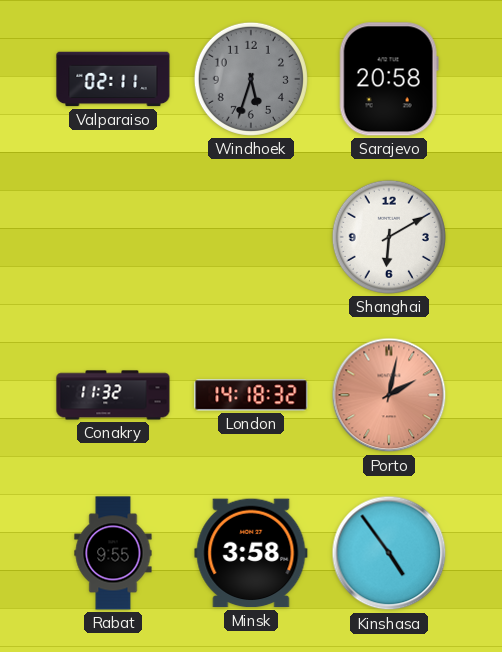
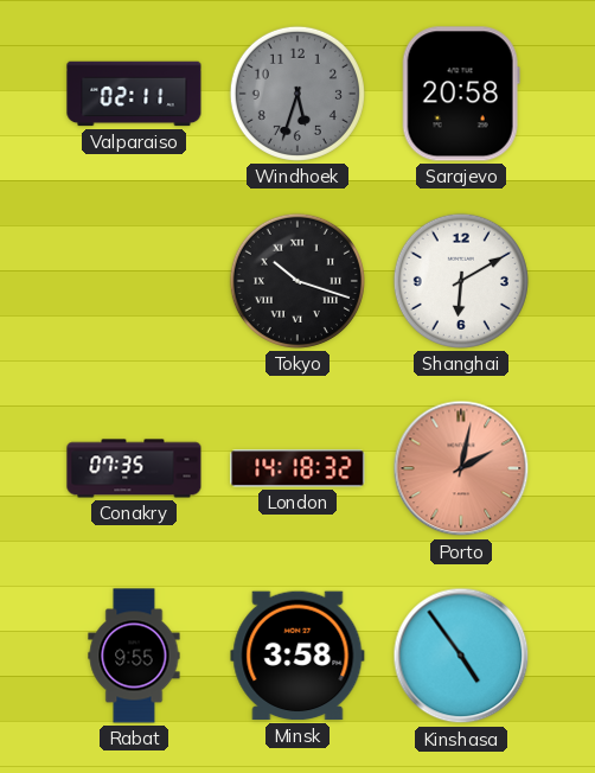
Tokyo: none -> 10:18 (297, 281)
Conakry: 11:32 -> 07:35 (134, 468)
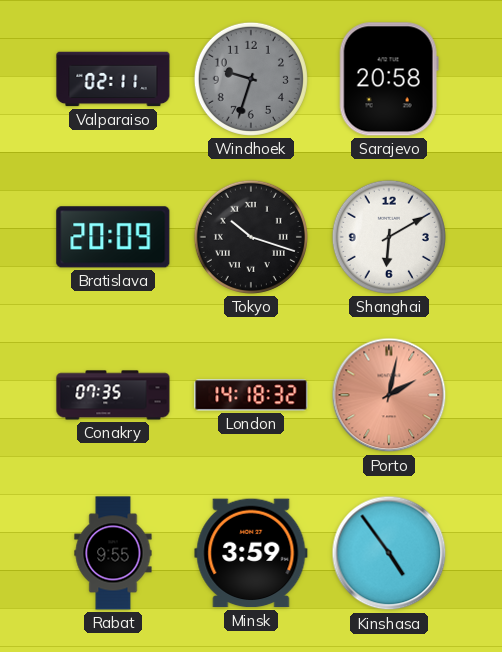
Windhoek: 5:33 -> 9:33 (251, 79)
Bratislava: none -> 20:09 (113, 237)
Minsk: 3:58 -> 3:59 (251, 553)
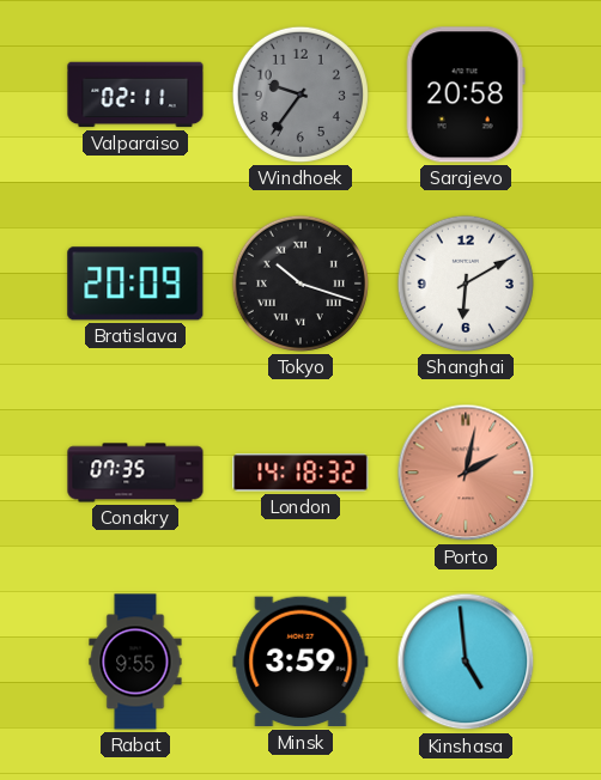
Windhoek: 9:33 -> 9:36 (300, 95)
Kinshasa: 4:54 -> 4:59 (466, 662)
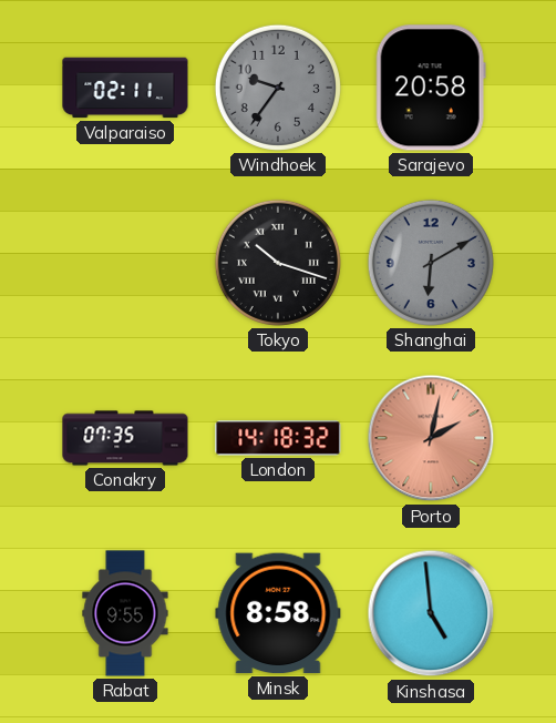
Bratislava: 20:09 -> none (135, 284)
Shanghai dial: white -> grey (431, 263)
Minsk: 3:59 -> 8:58 (278, 613)
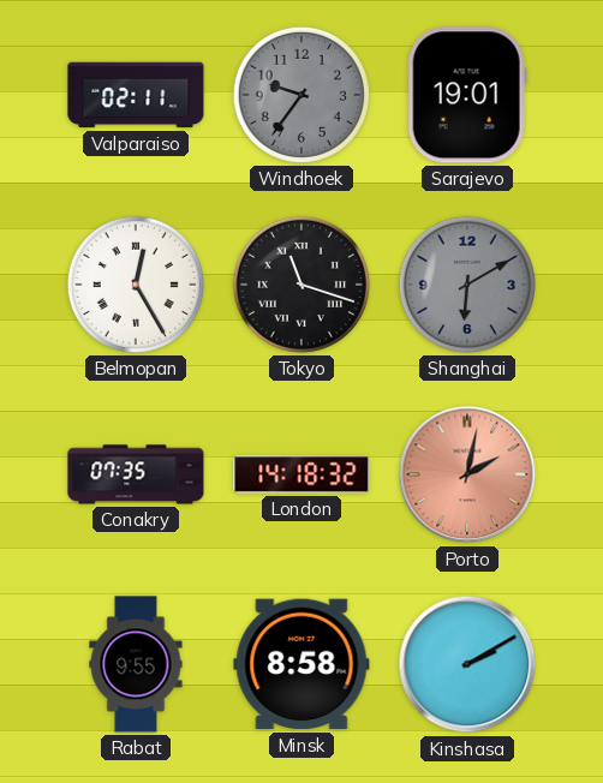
Sarajevo: 20:58 -> 19:01 (467, 95)
Belmopan: none -> 12:25 (136, 285)
Tokyo: 10:18 -> 11:18 (301, 285)
Kinshasa: 4:59 -> 2:10 (467, 664)
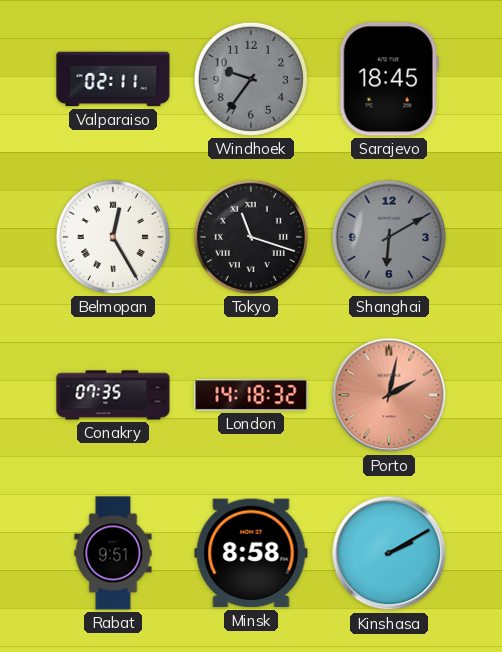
Sarajevo: 19:01 -> 18:45 (389, 79)
Rabat: 9:55 -> 9:51 (113, 553)
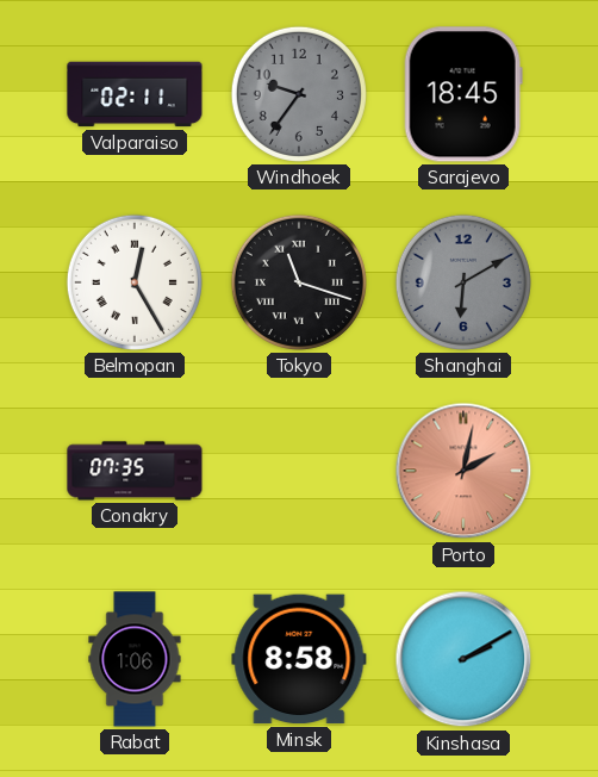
London: 14:18 -> none (251, 395)
Rabat: 9:51 -> 1:06 (135, 659)
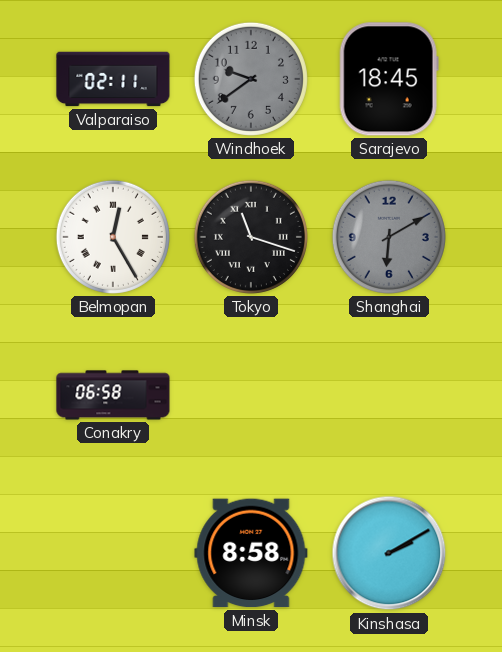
Windhoek: 9:36 -> 9:39 (251, 79)
Conakry: 07:35 -> 06:58 (113, 395)
Porto: 2:02 -> none (463, 471)
Rabat: 1:06 -> none (135, 659)
